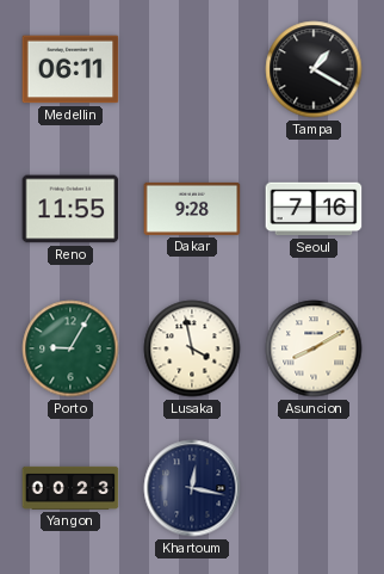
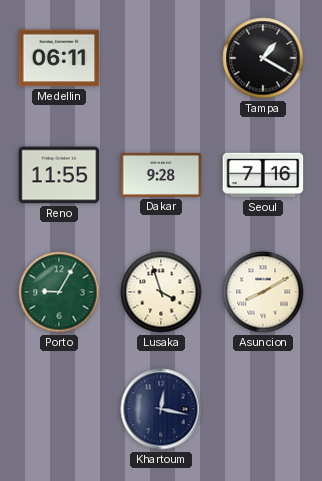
Lusaka: 3:58 -> 3:57 (161, 292)
Yangon: 00:23 -> none (70, 488)
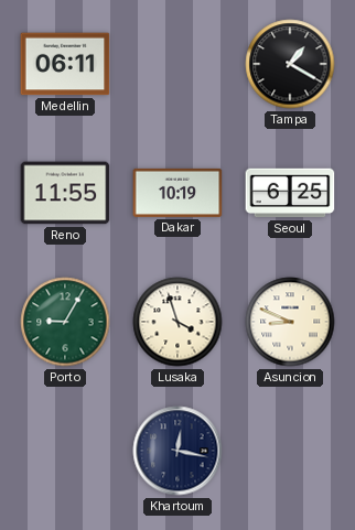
Dakar: 9:28 -> 10:19 (177, 193)
Seoul: 7:16 -> 6:25 (290, 193)
Asuncion: 8:10 -> 8:49 (290, 322)
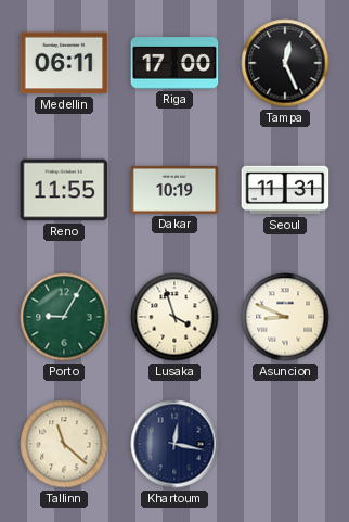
Riga: none -> 17:00 (174, 63)
Tampa: 1:20 -> 12:26 (285, 63)
Seoul: 6:25 -> 11:31 (285, 190)
Tallinn: none -> 11:22 (64, 444)
